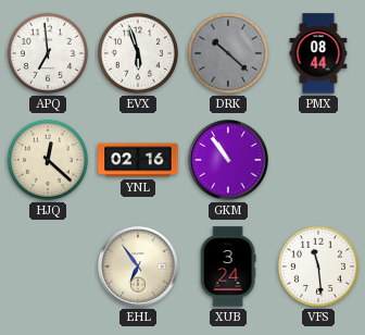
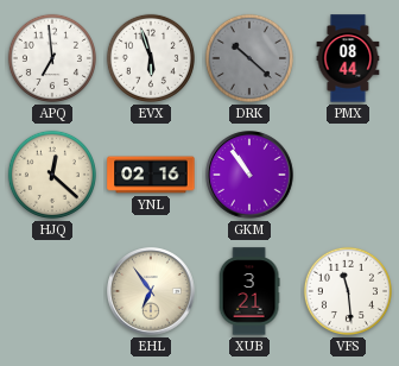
XUB: 3:24 -> 3:21 (249, 291)
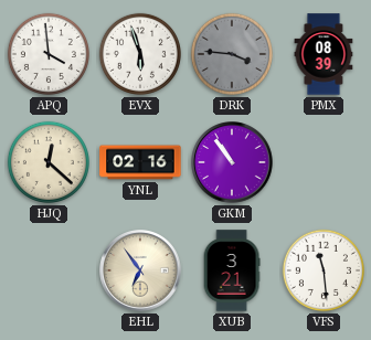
APQ: 6:59 -> 3:59 (49, 54)
DRK: 10:22 -> 3:46 (232, 54)
PMX: 08:44 -> 08:39 (324, 54)
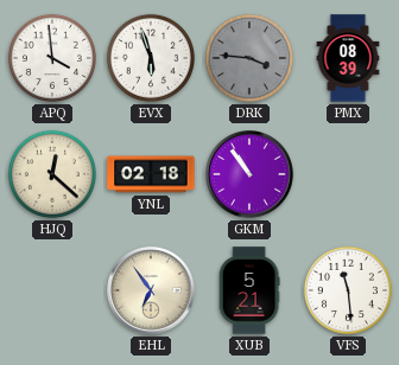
YNL: 02:16 -> 02:18 (151, 174)
XUB: 3:21 -> 5:21 (249, 290)
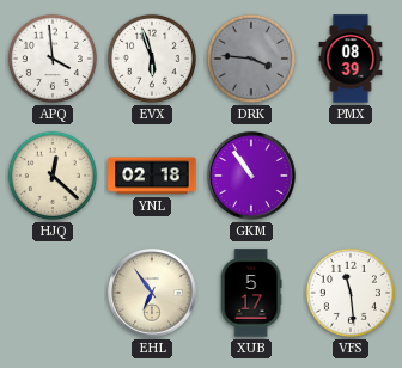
XUB: 5:21 -> 5:17 (251, 293)
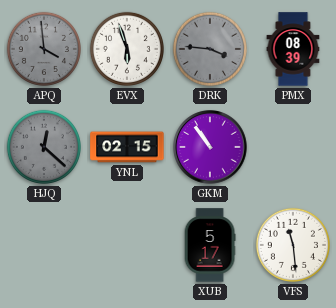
APQ dial: white -> grey (44, 49)
HJQ dial: cream -> grey (44, 147)
YNL: 02:18 -> 02:15 (127, 147)
EHL: 6:54 -> none (152, 293)
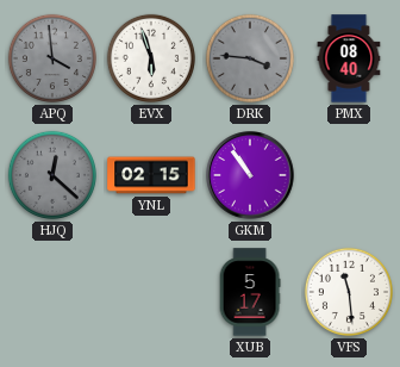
PMX: 08:39 -> 08:40 (349, 58)
